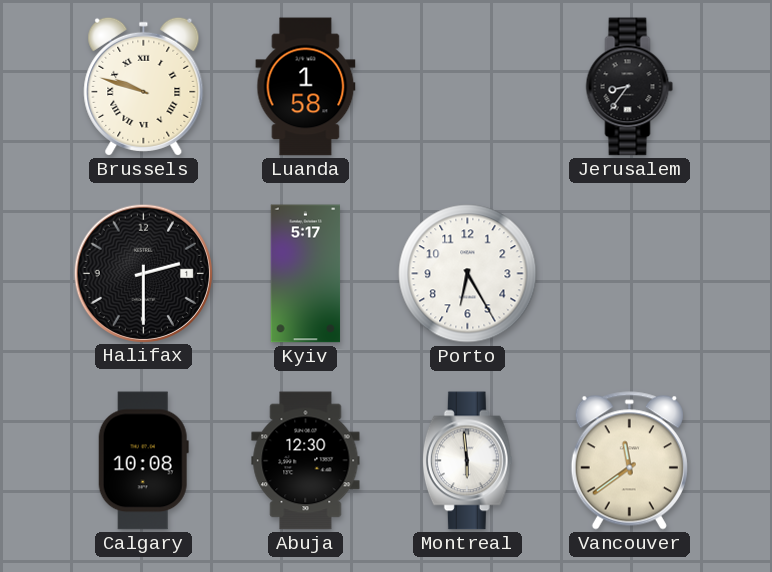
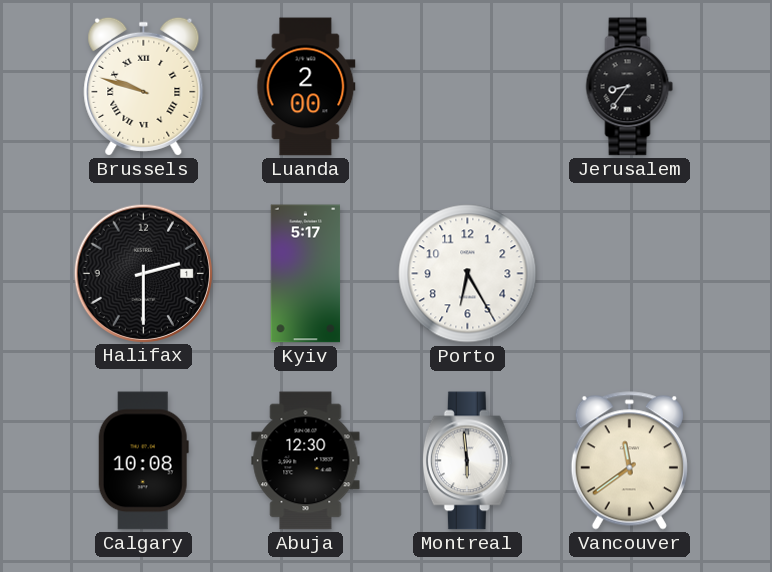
Luanda: 1:58 -> 2:00 (306, 87)
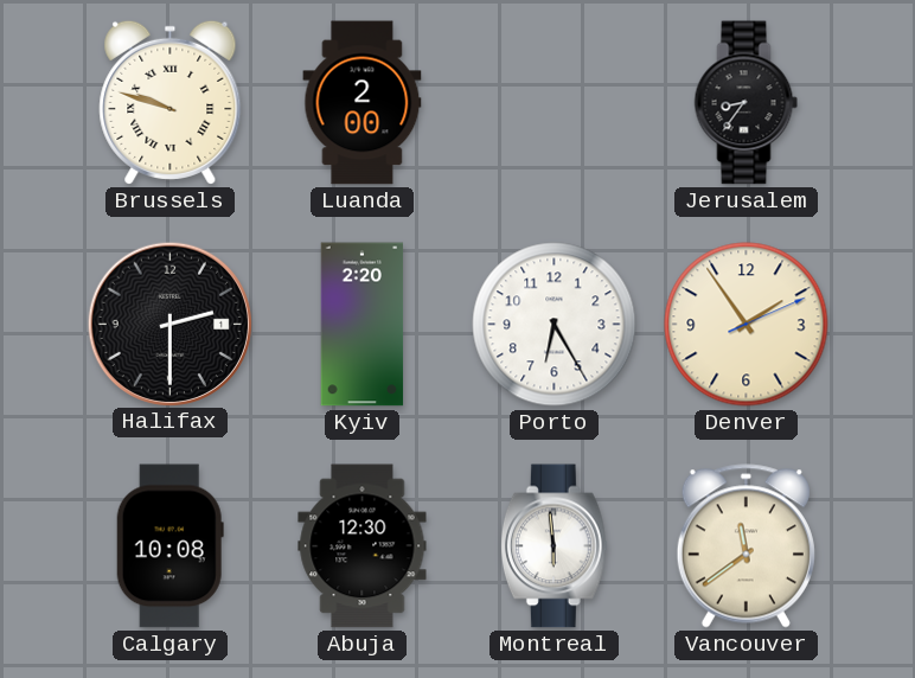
Kyiv: 5:17 -> 2:20 (363, 325)
Denver: none -> 1:54 (747, 325)
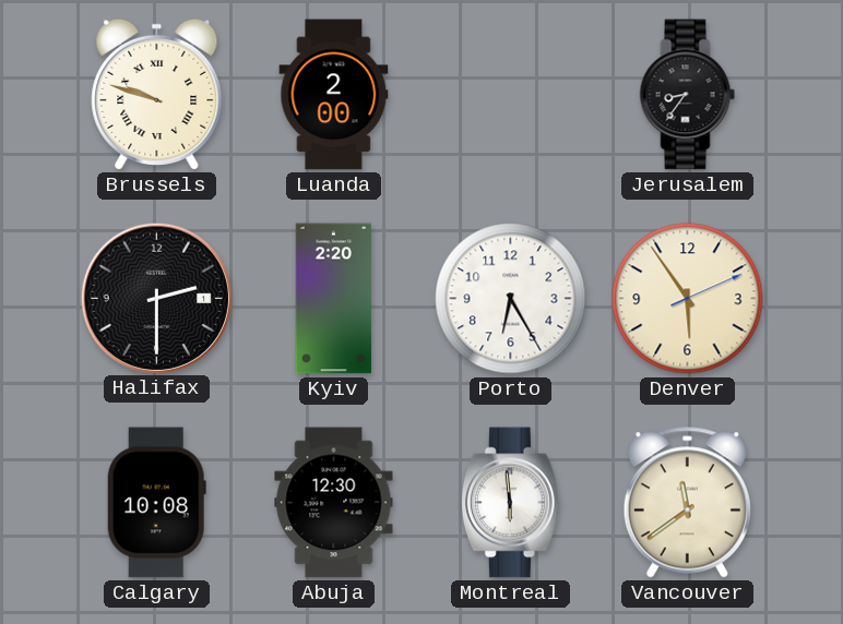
Denver: 1:54 -> 5:54 (688, 299)
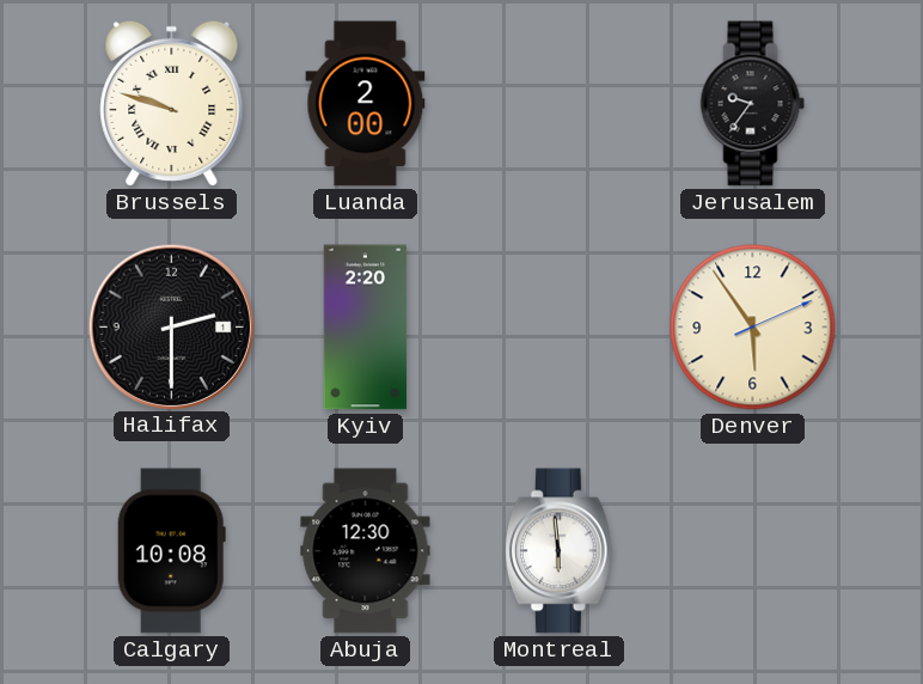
Jerusalem: 8:36 -> 9:36 (753, 104)
Porto: 6:25 -> none (511, 299)
Vancouver: 11:39 -> none (687, 503)
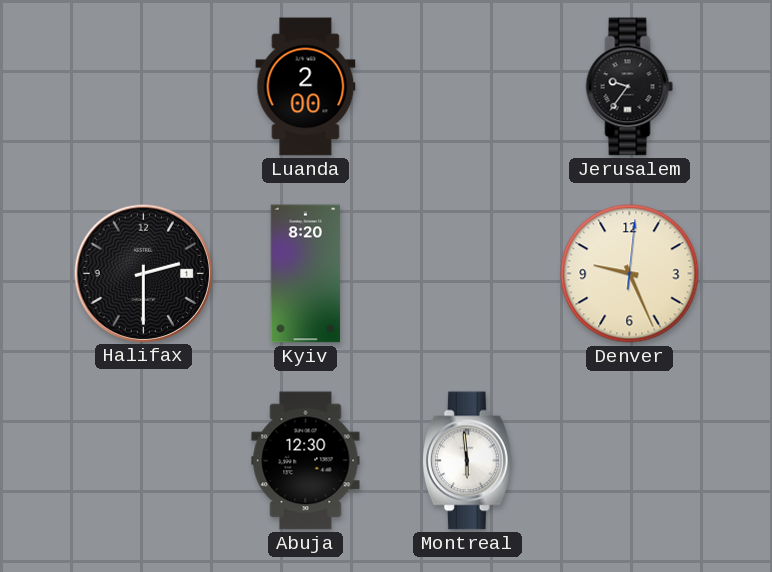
Brussels: 9:48 -> none (172, 103)
Kyiv: 2:20 -> 8:20 (306, 274)
Denver: 5:54 -> 9:26 (630, 274)
Calgary: 10:08 -> none (171, 551)
